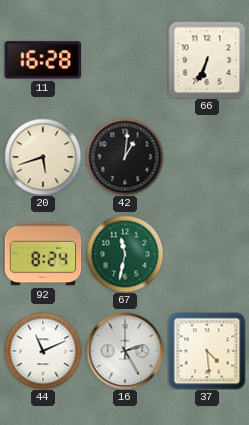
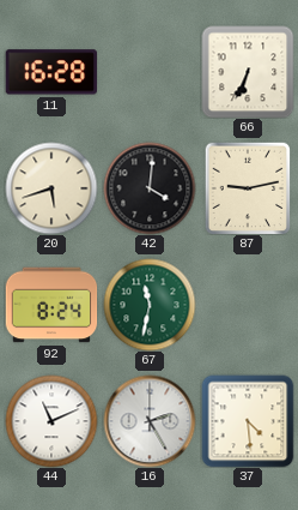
42: 1:01 -> 4:01 (150, 188)
87: none -> 9:13 (248, 188)
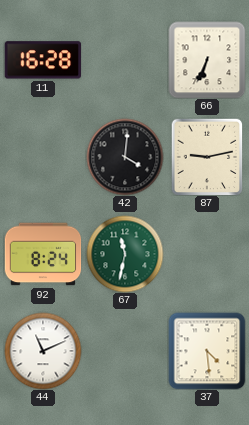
20: 5:42 -> none (51, 188)
16: 2:25 -> none (150, 421)
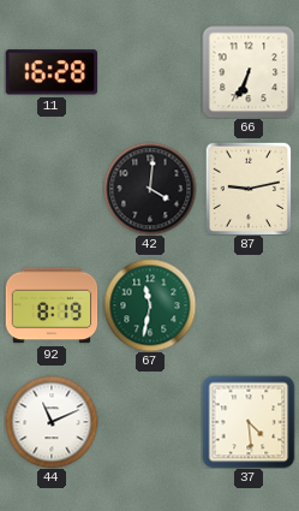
92: 8:24 -> 8:19 (52, 305)
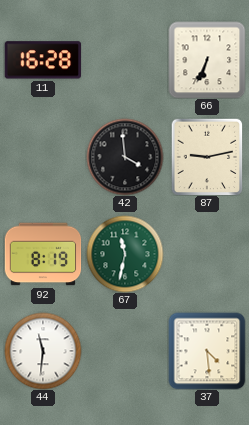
42: 4:01 -> 3:59 (125, 157)
44: 11:11 -> 11:31 (43, 351)
